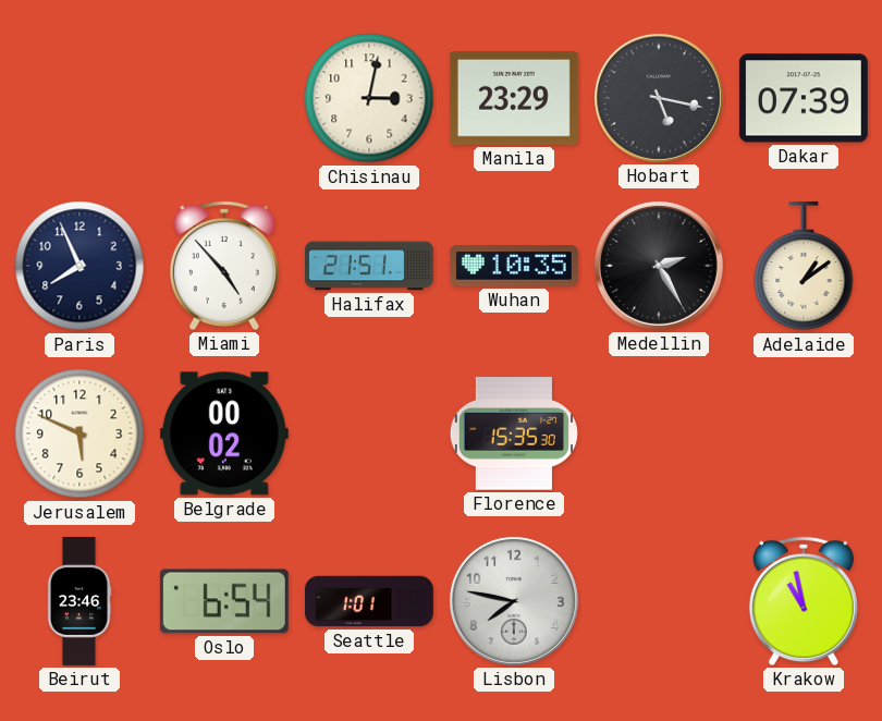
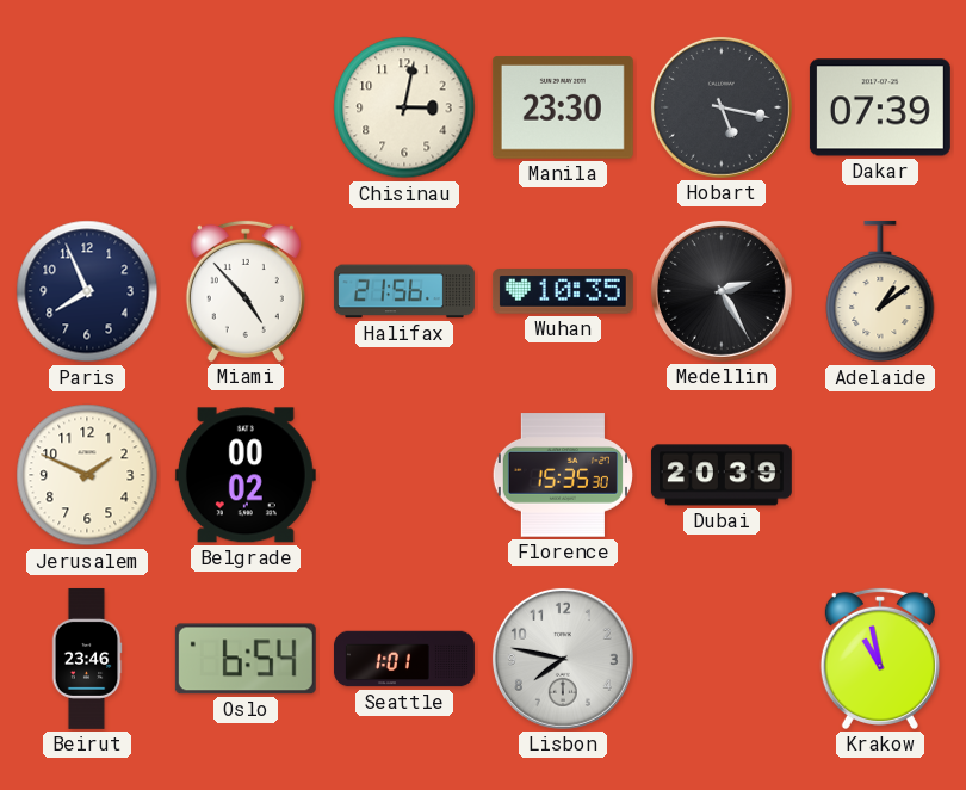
Manila: 23:29 -> 23:30 (563, 109)
Halifax: 21:51 -> 21:56 (404, 291)
Jerusalem: 5:49 -> 1:49 (87, 475)
Dubai: none -> 20:39 (722, 475)
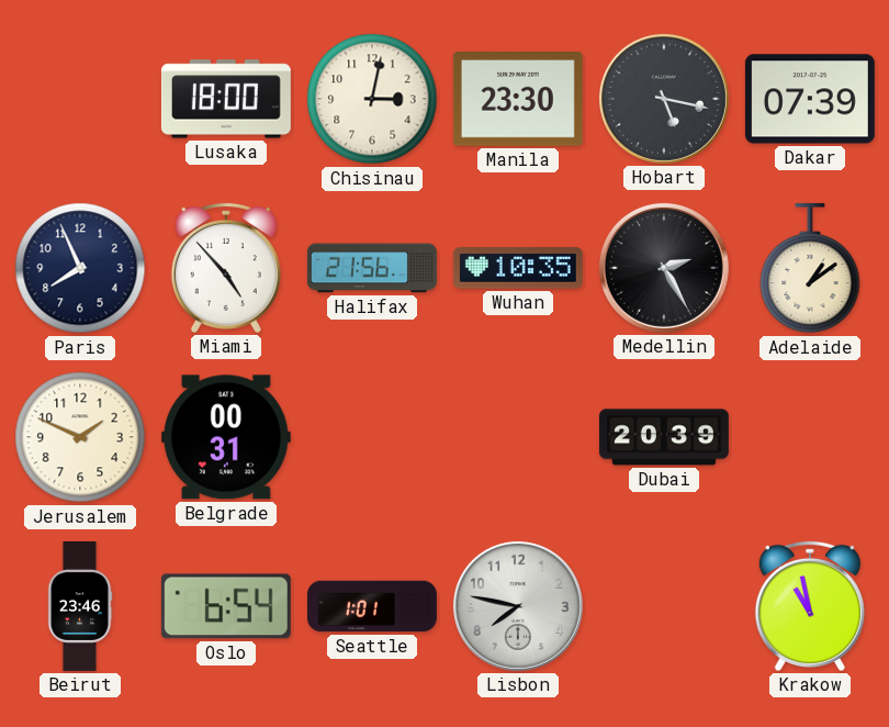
Lusaka: none -> 18:00 (226, 99)
Belgrade: 00:02 -> 00:31 (226, 437)
Florence: 15:35 -> none (563, 475)
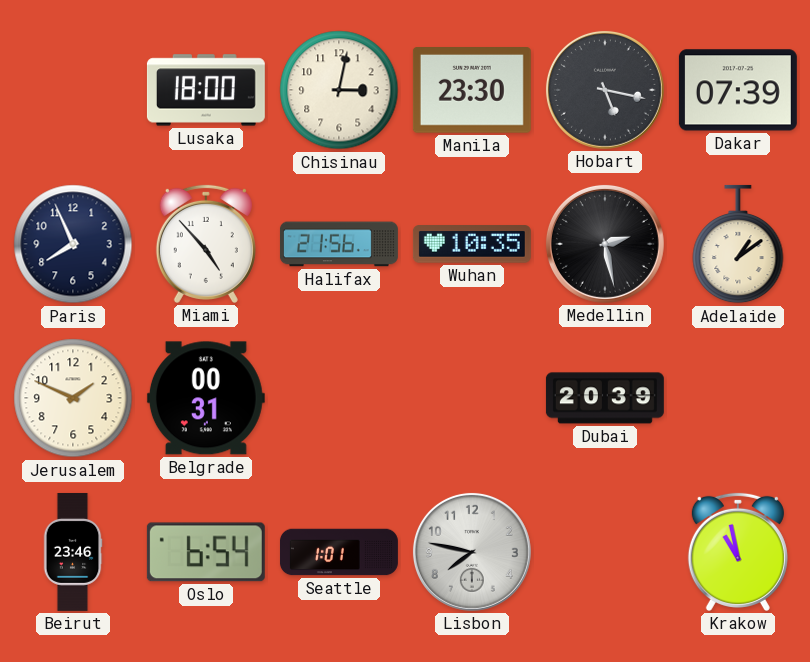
Medellin: 2:25 -> 2:28 (605, 244)
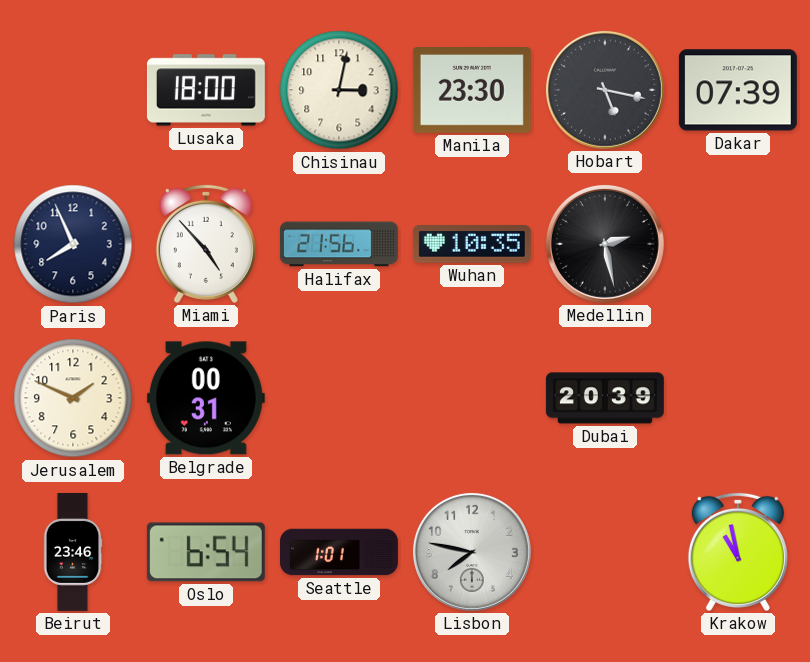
Adelaide: 1:09 -> none (738, 244)
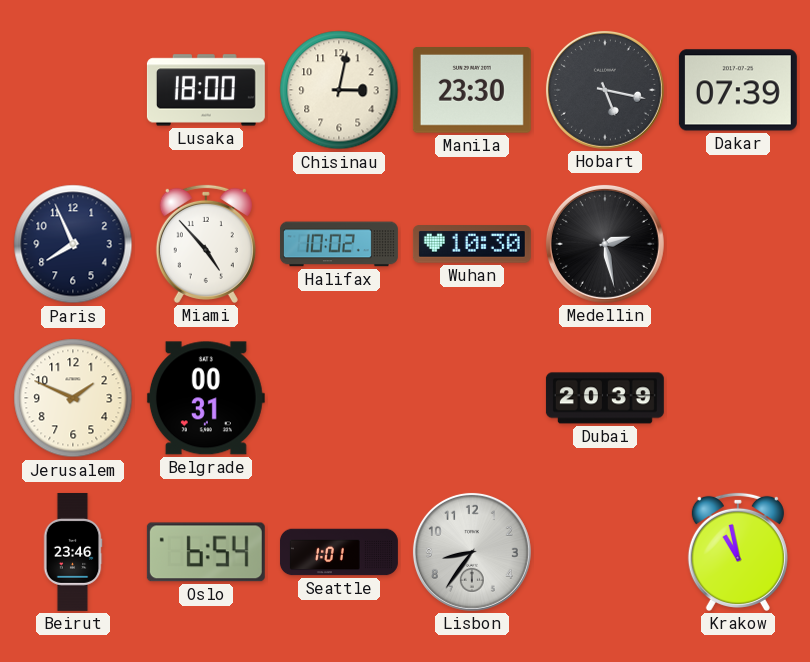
Halifax: 21:56 -> 10:02 (339, 244)
Wuhan: 10:35 -> 10:30 (472, 244)
Lisbon: 7:47 -> 8:36 (472, 552)
